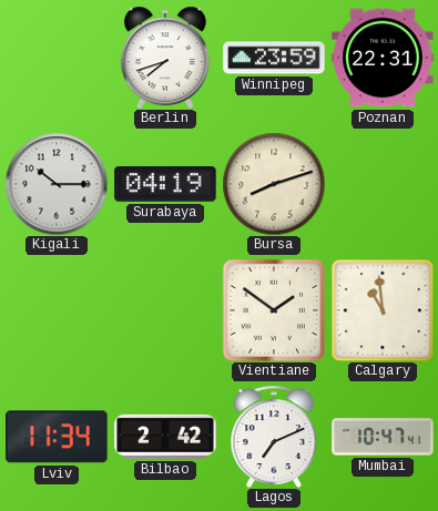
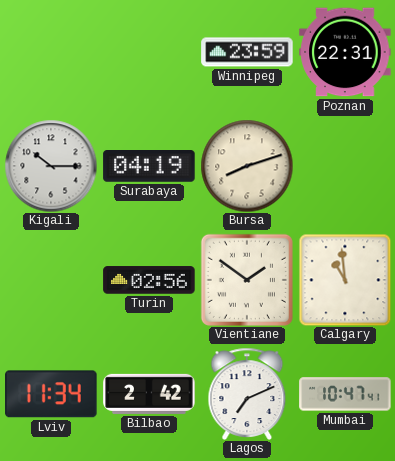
Berlin: 7:42 -> none (165, 58)
Turin: none -> 02:56 (149, 280)
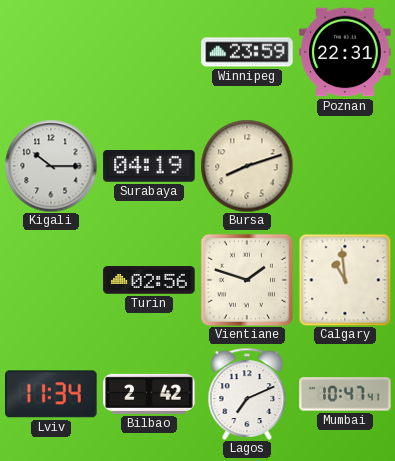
Vientiane: 1:51 -> 1:48 (247, 280)
